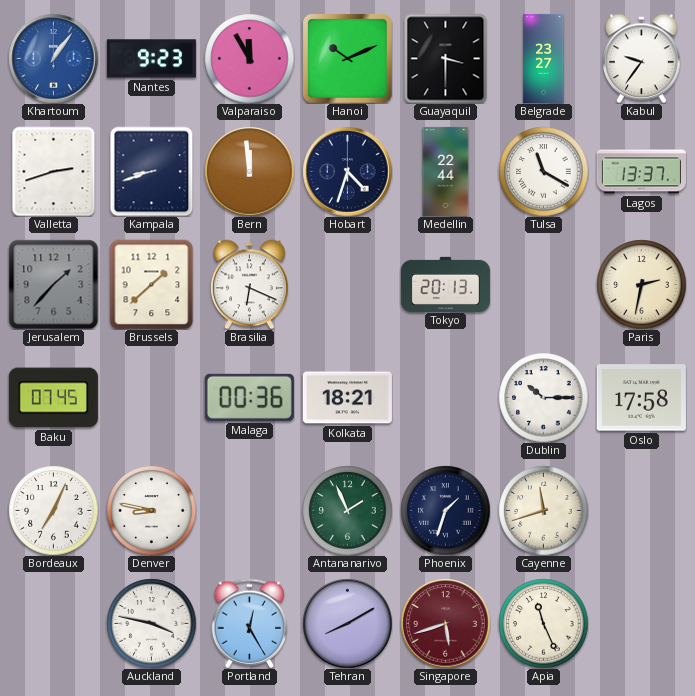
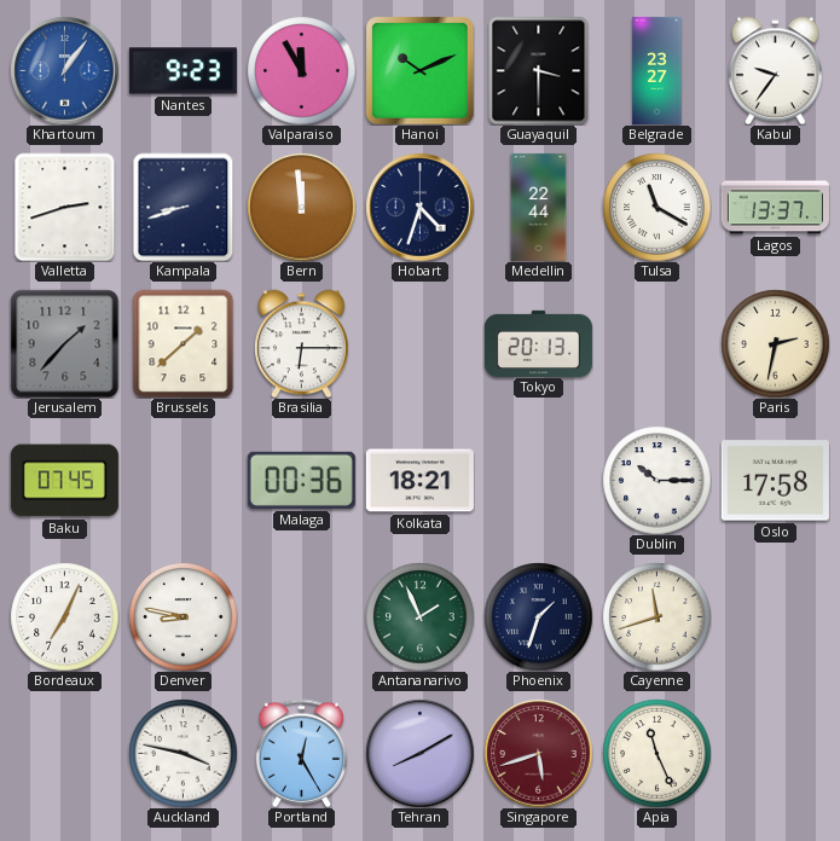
Brasilia: 6:19 -> 6:15 (302, 343)
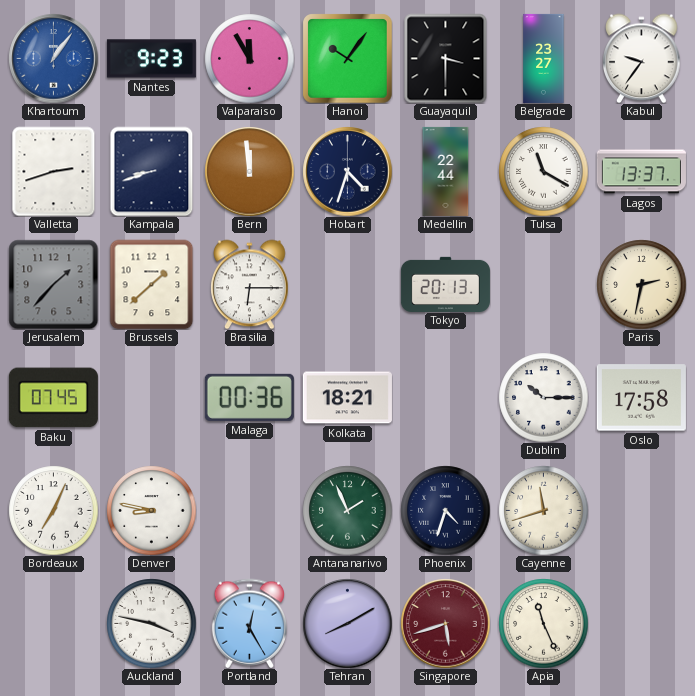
Hanoi: 10:11 -> 10:06 (347, 58)
Phoenix: 1:33 -> 4:33 (445, 510)
